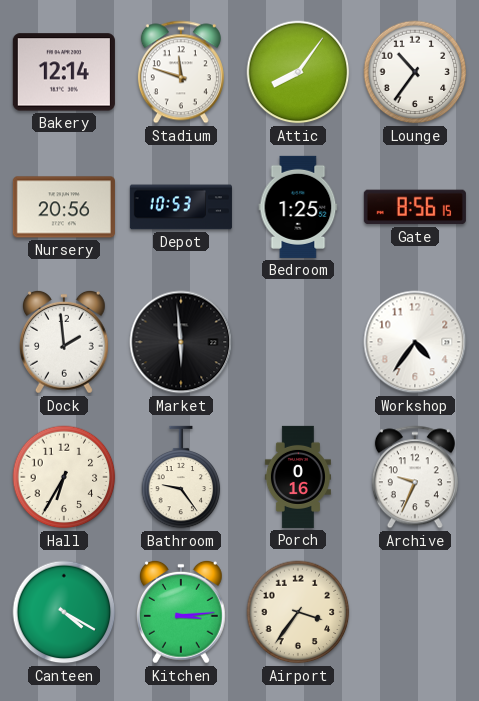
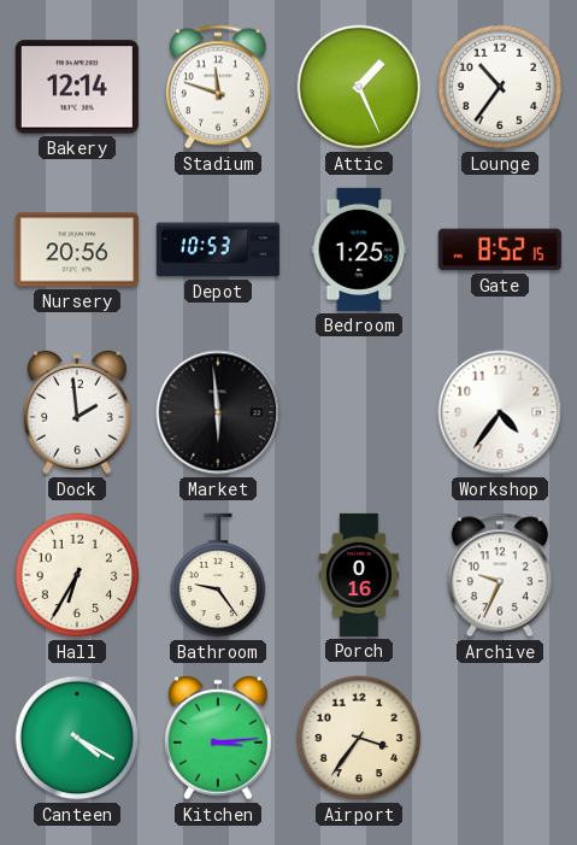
Attic: 8:06 -> 1:26 (359, 87)
Gate: 8:56 -> 8:52 (500, 250)
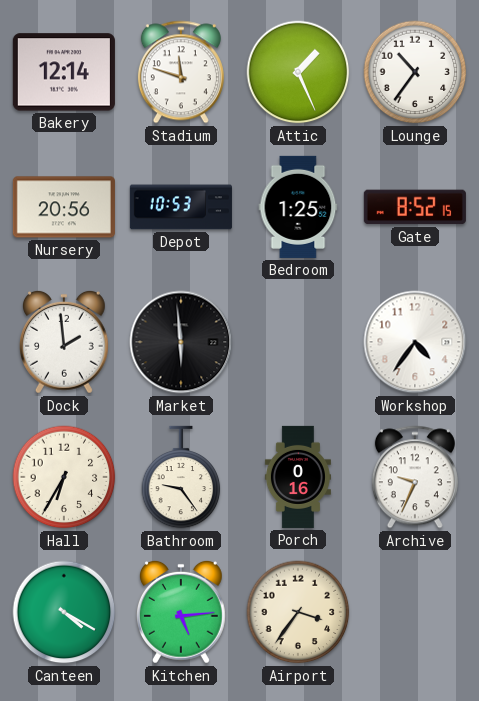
Kitchen: 3:14 -> 5:14 (181, 612)
